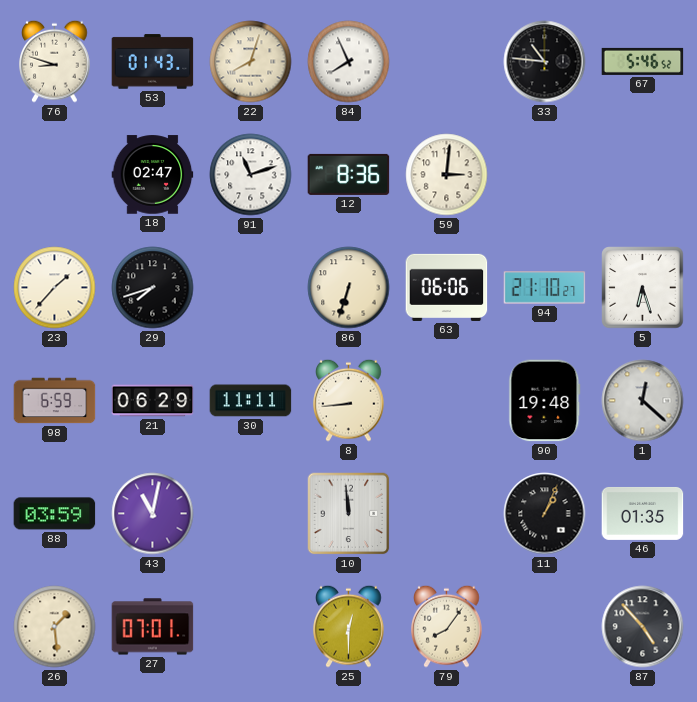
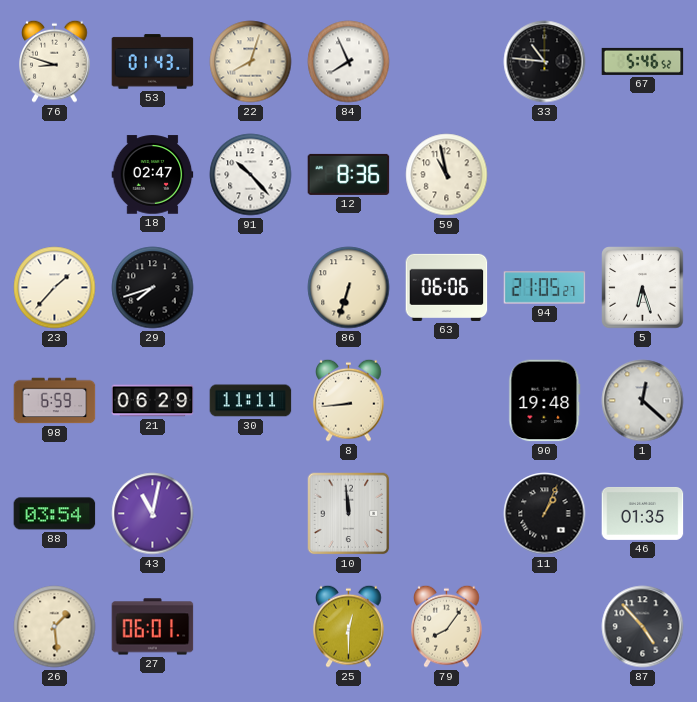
91: 11:12 -> 10:23 (251, 175)
59: 3:01 -> 10:58 (447, 175)
94: 21:10 -> 21:05 (545, 288)
88: 03:59 -> 03:54 (55, 514)
27: 07:01 -> 06:01 (153, 627)
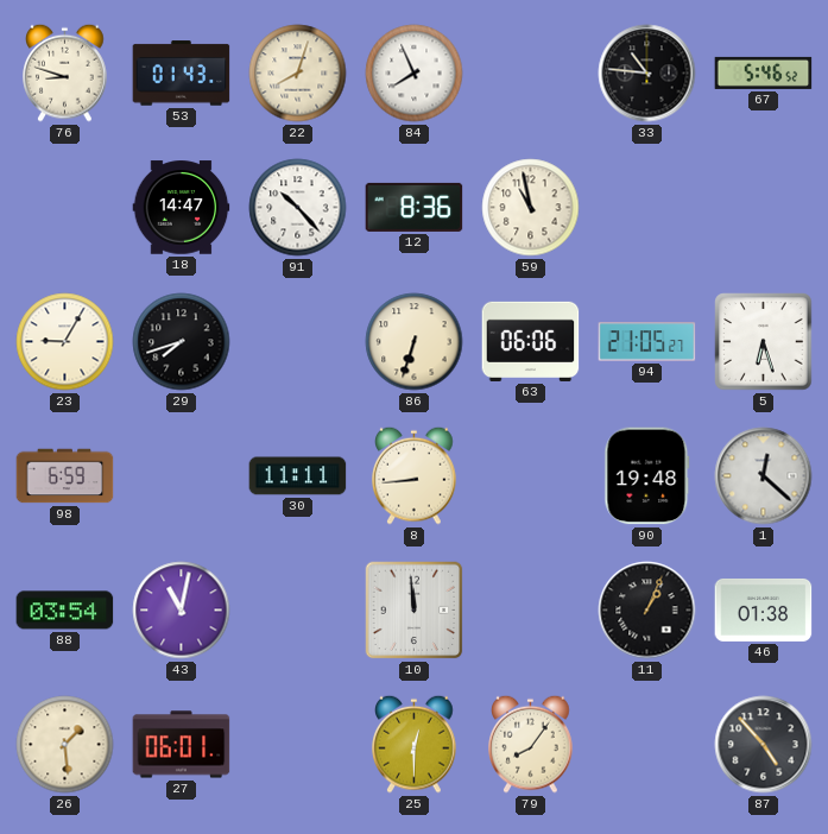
18: 02:47 -> 14:47 (182, 208)
23: 1:37 -> 9:05 (65, 342)
21: 06:29 -> none (153, 401)
46: 01:35 -> 01:38 (764, 609)
